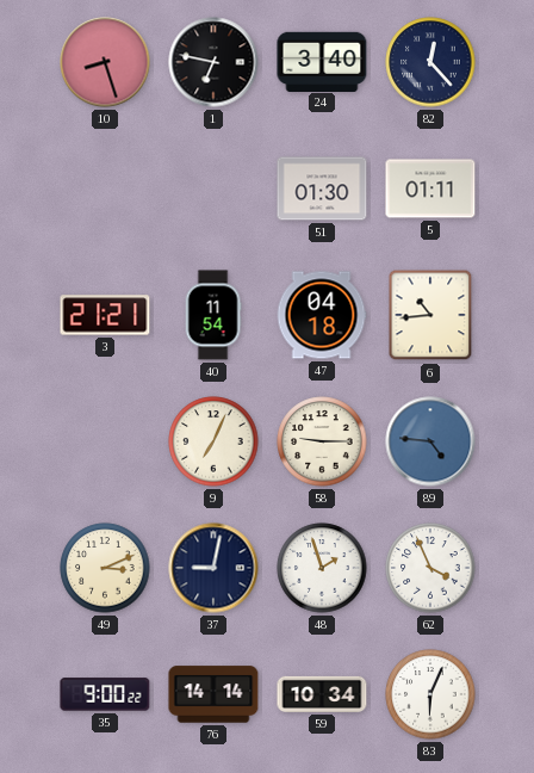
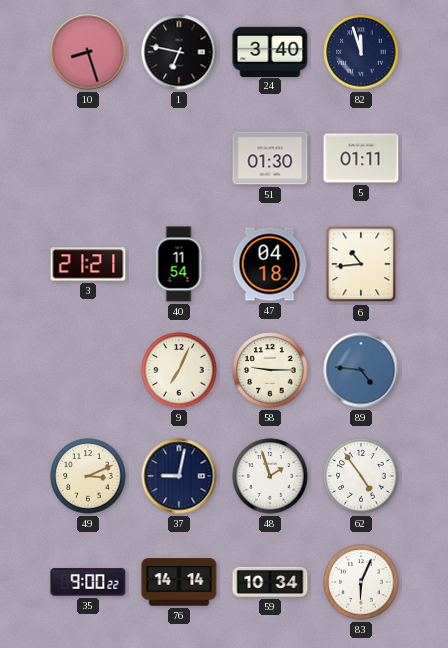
82: 12:23 -> 11:57 (361, 52)
62: 3:56 -> 4:54 (361, 476)
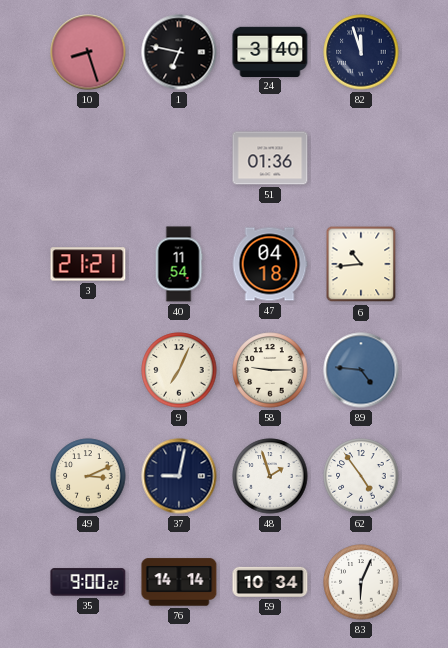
51: 01:30 -> 01:36 (270, 158)
5: 01:11 -> none (361, 158)
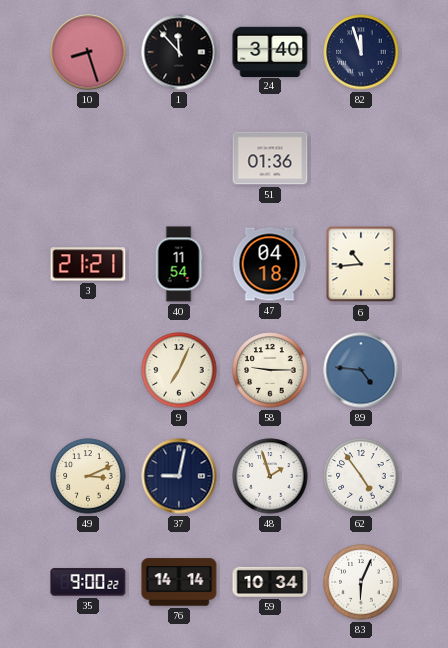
1: 6:47 -> 11:53 (179, 52)
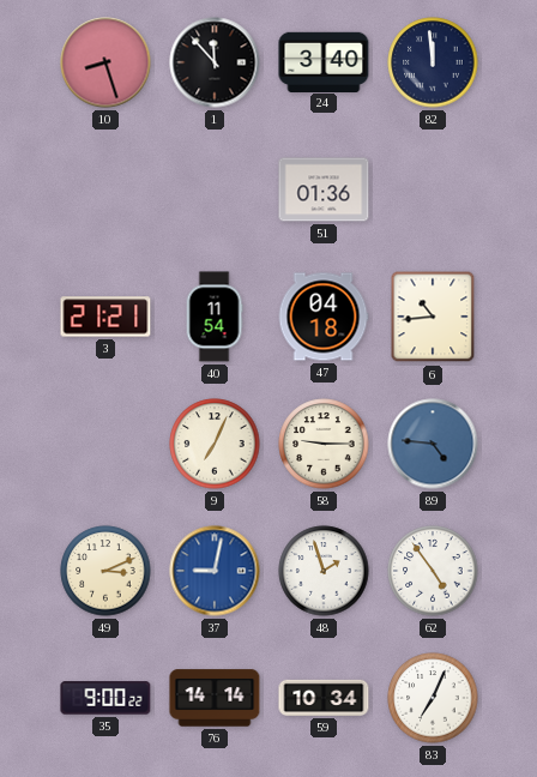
82: 11:57 -> 11:59 (433, 62)
37 dial: navy -> blue (215, 571)
83: 6:04 -> 7:04 (433, 698)
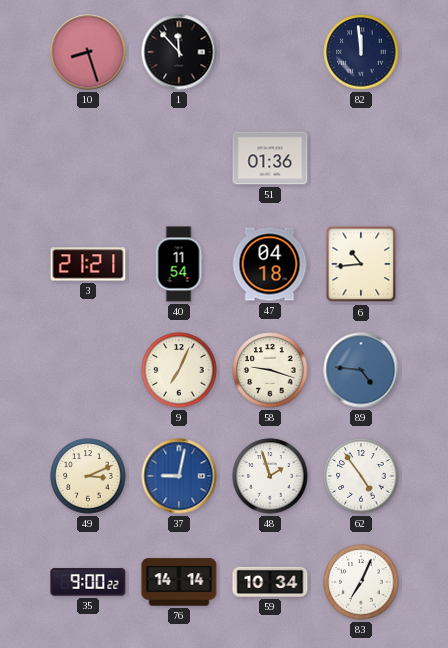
24: 3:40 -> none (324, 61)
58: 9:15 -> 9:18 (270, 370)
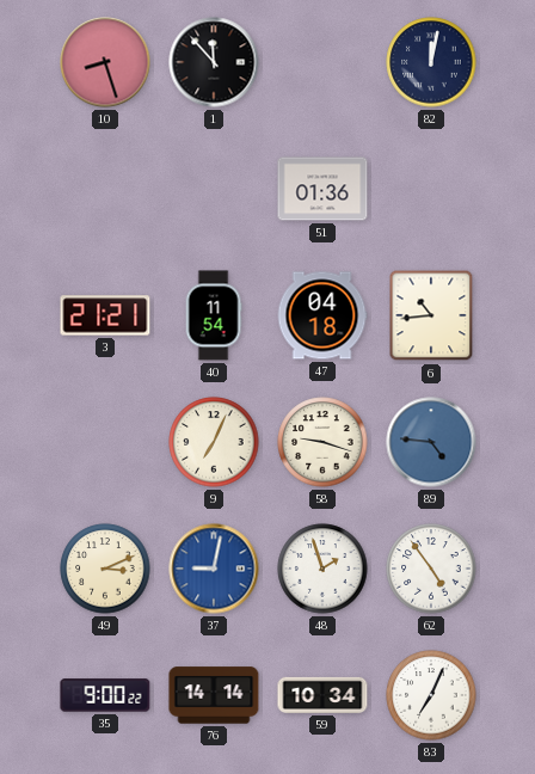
82: 11:59 -> 12:02 (431, 62)
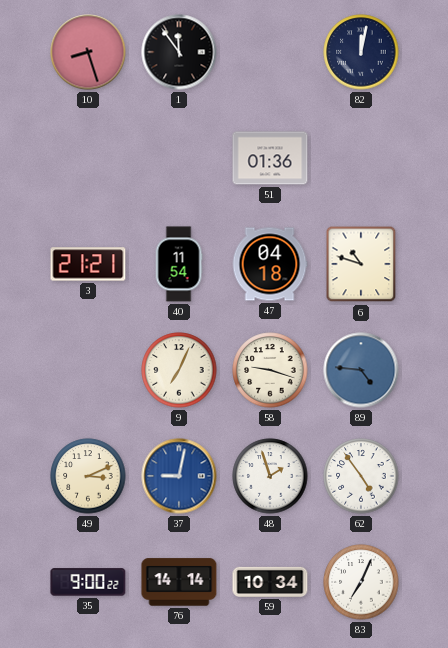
1: 11:53 -> 11:54 (179, 52)
6: 10:44 -> 10:48 (361, 264)
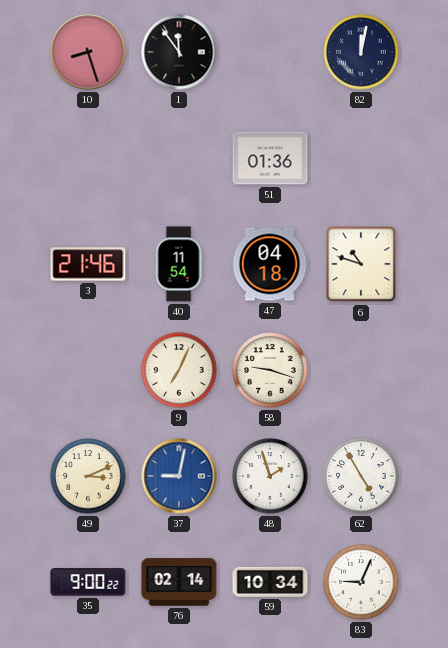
3: 21:21 -> 21:46 (88, 264)
89: 4:46 -> none (361, 370)
62: 4:54 -> 4:55 (361, 476)
76: 14:14 -> 02:14 (179, 582)
83: 7:04 -> 9:04 (361, 582)
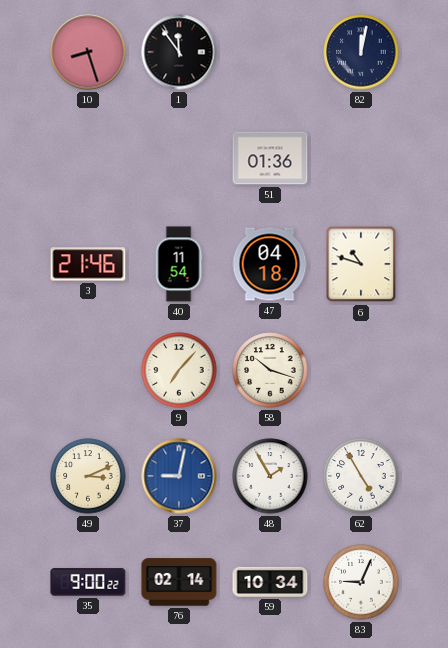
9: 7:04 -> 7:07 (179, 370)
58: 9:18 -> 10:18 (270, 370)
48: 1:57 -> 1:55 (270, 476)
